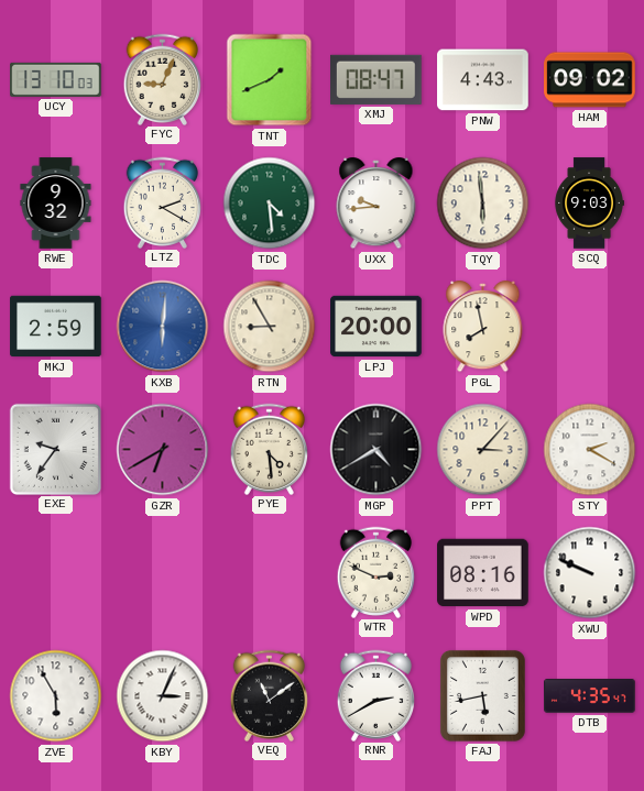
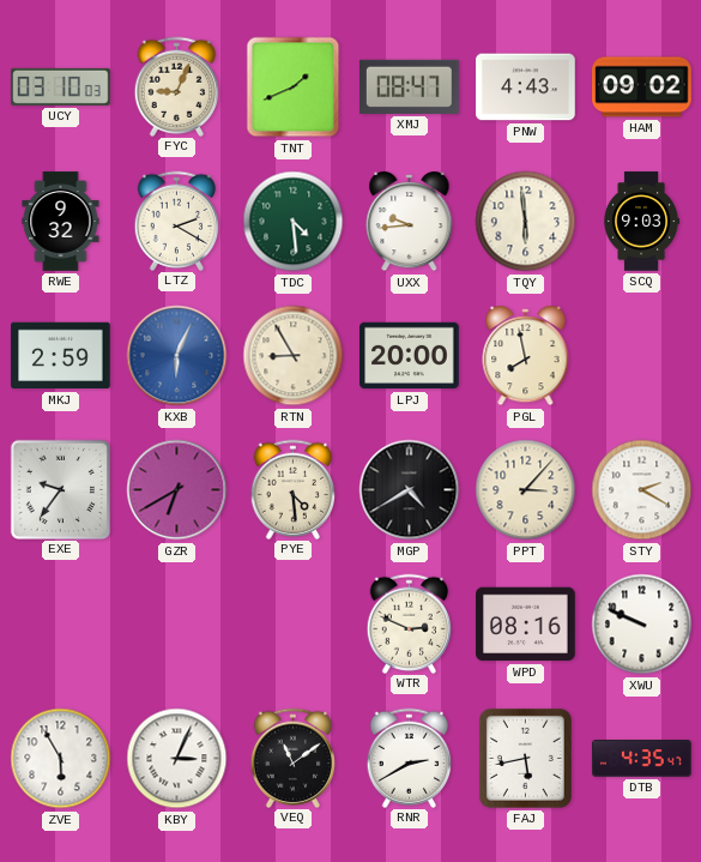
UCY: 13:10 -> 03:10 (61, 86)
KXB: 6:01 -> 6:04 (177, 356)
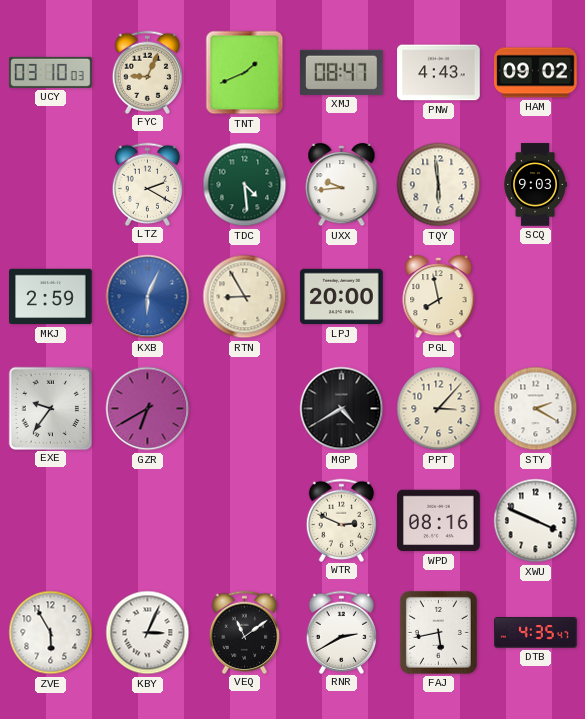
RWE: 9:32 -> none (61, 222)
PYE: 4:29 -> none (294, 489)
XWU: 9:49 -> 3:49 (536, 521)
